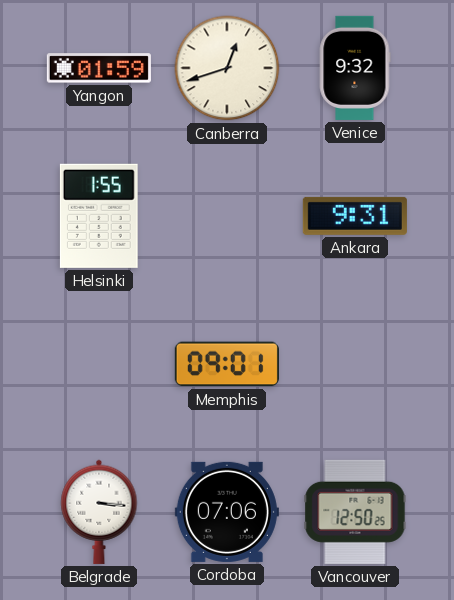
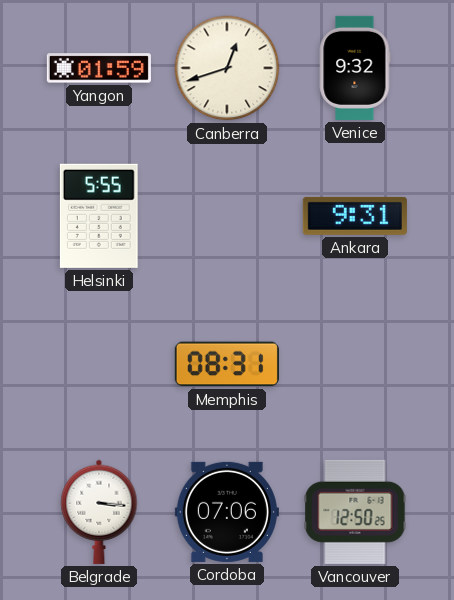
Helsinki: 1:55 -> 5:55 (99, 216)
Memphis: 09:01 -> 08:31 (227, 364)
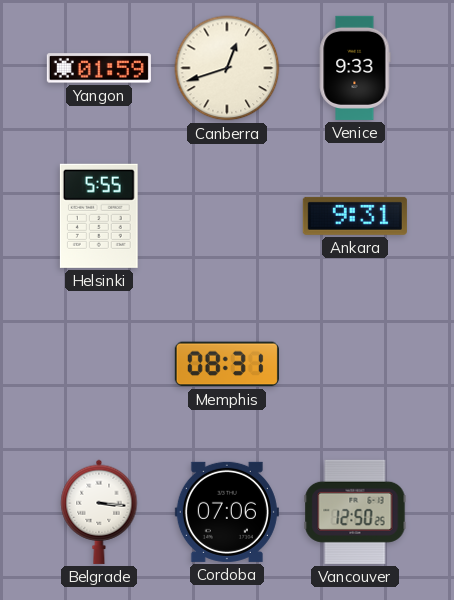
Venice: 9:32 -> 9:33 (355, 68)
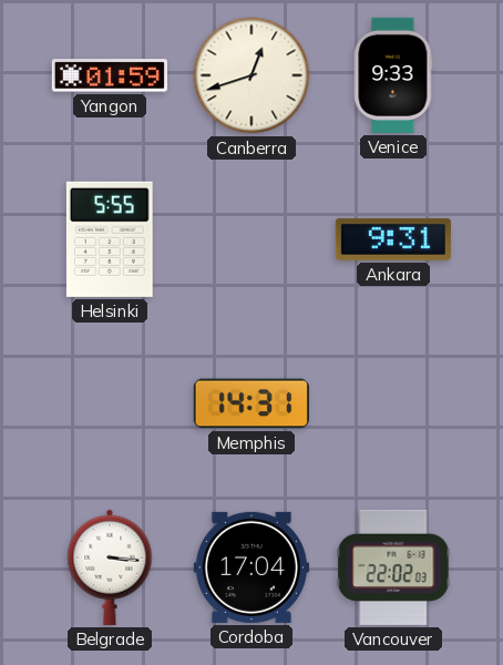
Memphis: 08:31 -> 14:31 (251, 403)
Cordoba: 07:06 -> 17:04 (251, 567)
Vancouver: 12:50 -> 22:02 (393, 567)
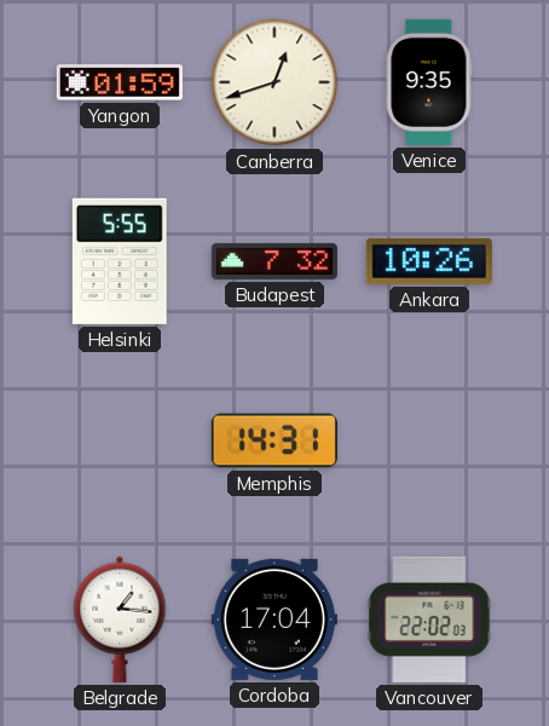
Venice: 9:33 -> 9:35 (429, 82)
Budapest: none -> 7:32 (274, 261)
Ankara: 9:31 -> 10:26 (429, 261)
Belgrade: 3:16 -> 1:16 (120, 620)
